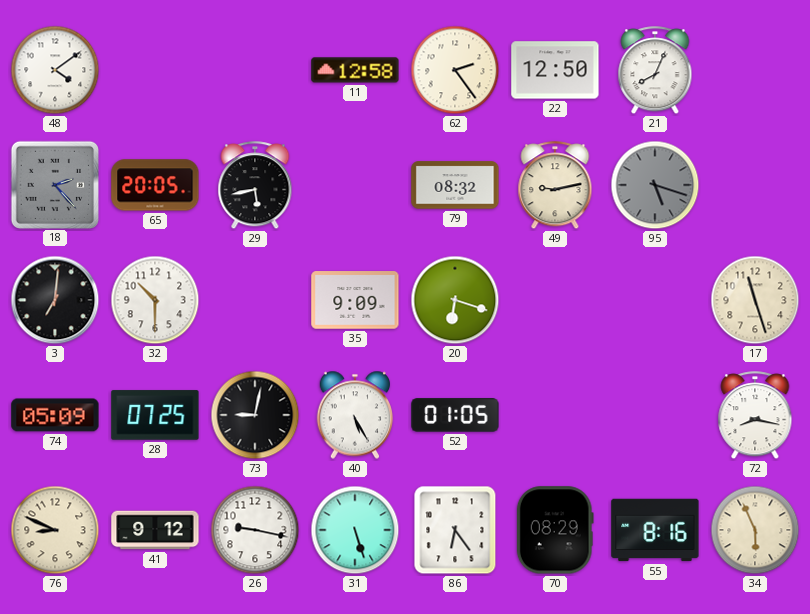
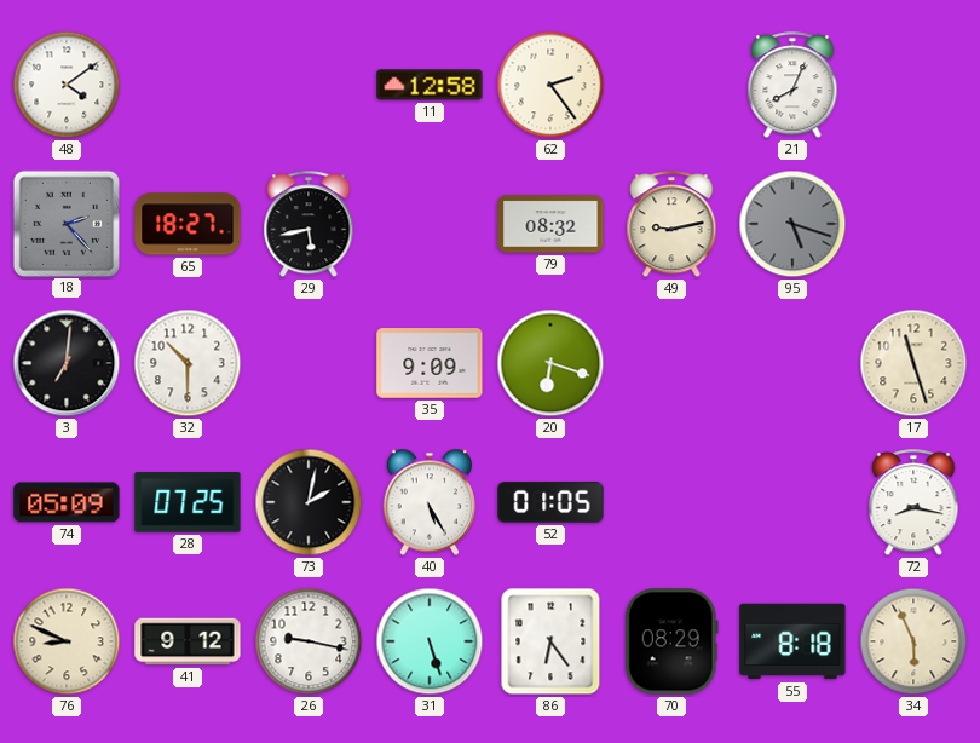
22: 12:50 -> none (555, 70)
65: 20:05 -> 18:27 (188, 224)
73: 9:02 -> 2:02 (309, 502)
55: 8:16 -> 8:18 (792, 641)
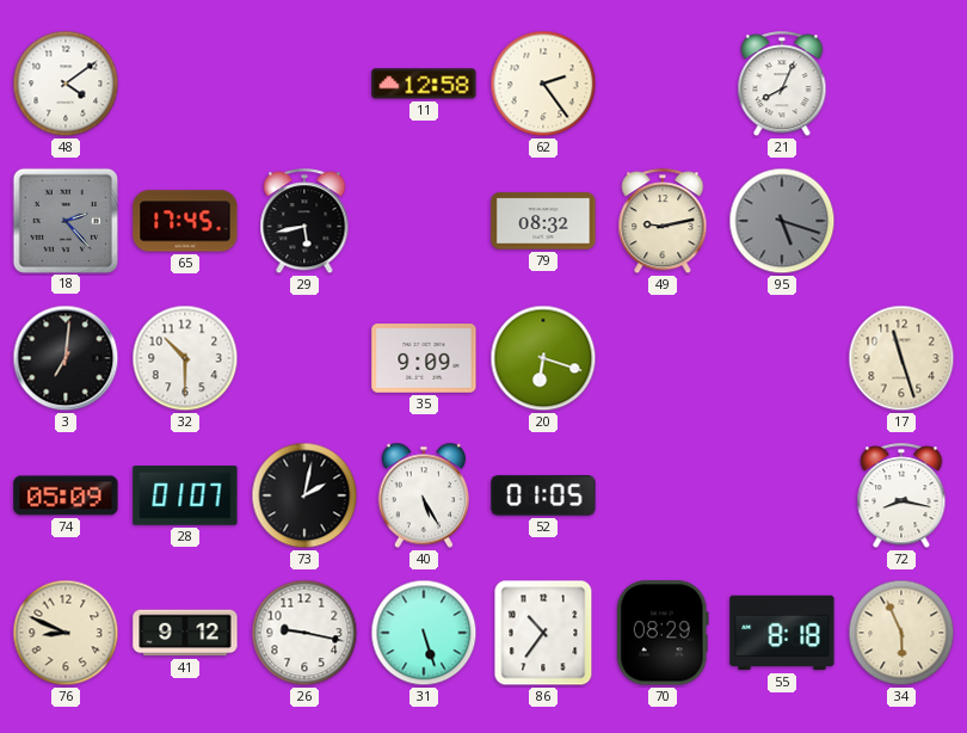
65: 18:27 -> 17:45 (185, 221)
28: 07:25 -> 01:07 (185, 495)
86: 6:24 -> 10:36 (543, 633)
